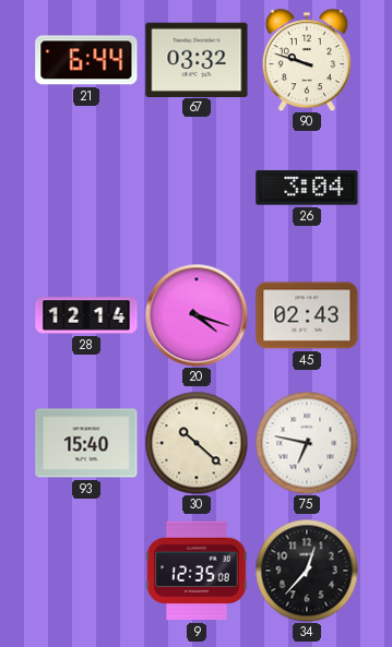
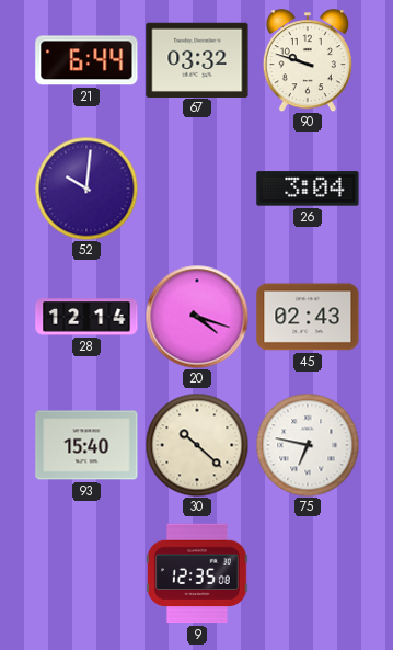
52: none -> 10:01 (86, 189)
34: 12:37 -> none (307, 571)
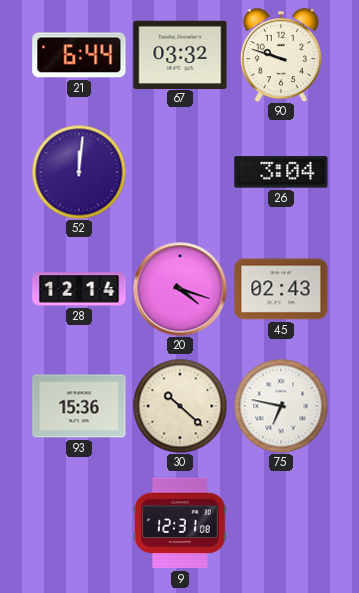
52: 10:01 -> 12:01 (79, 172)
93: 15:40 -> 15:36 (79, 406)
9: 12:35 -> 12:31 (180, 523)
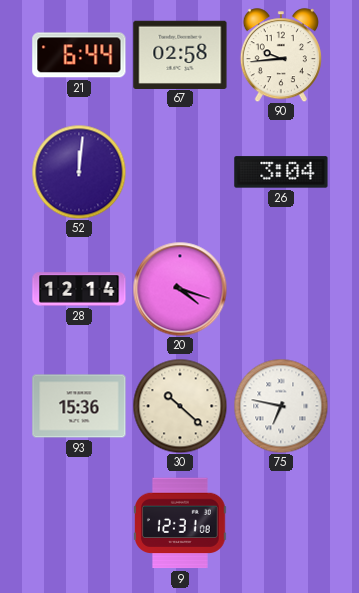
67: 03:32 -> 02:58 (180, 54)
90: 9:48 -> 9:44 (281, 55)
45: 02:43 -> none (281, 289)
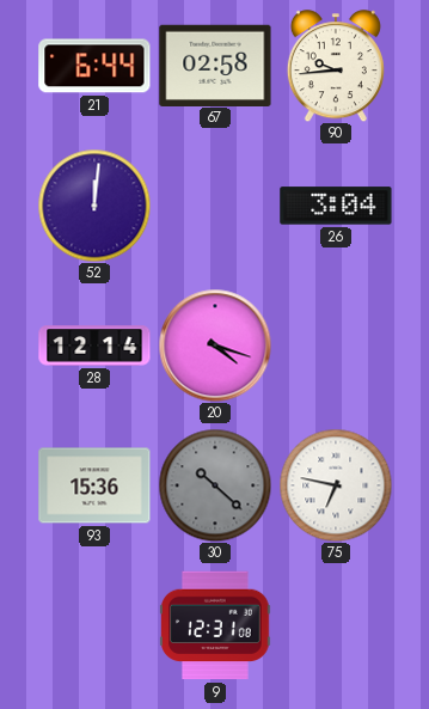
30 dial: cream -> grey (215, 485)
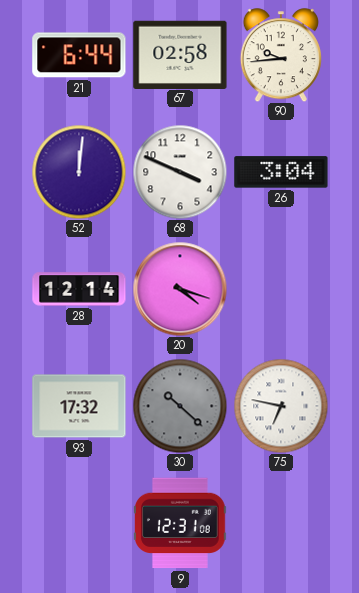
68: none -> 3:49 (180, 172)
93: 15:36 -> 17:32 (79, 406)
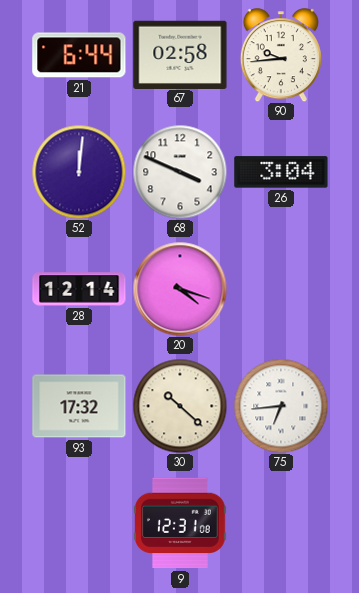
30 dial: grey -> cream (180, 406)
75: 6:47 -> 6:44 (281, 406)
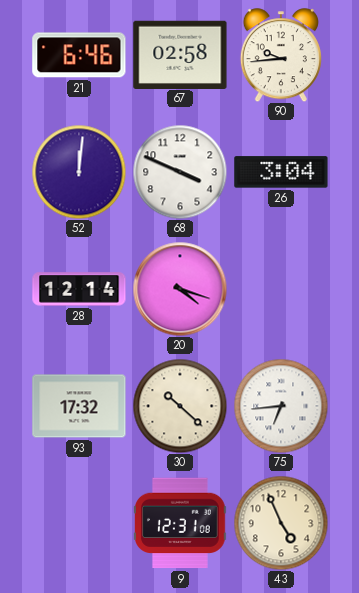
21: 6:44 -> 6:46 (79, 55)
43: none -> 4:56 (281, 523)
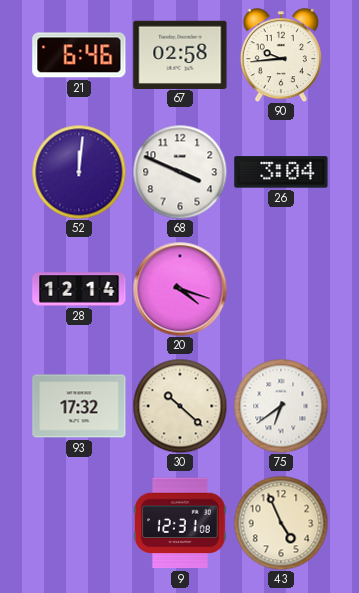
75: 6:44 -> 6:39 (281, 406)
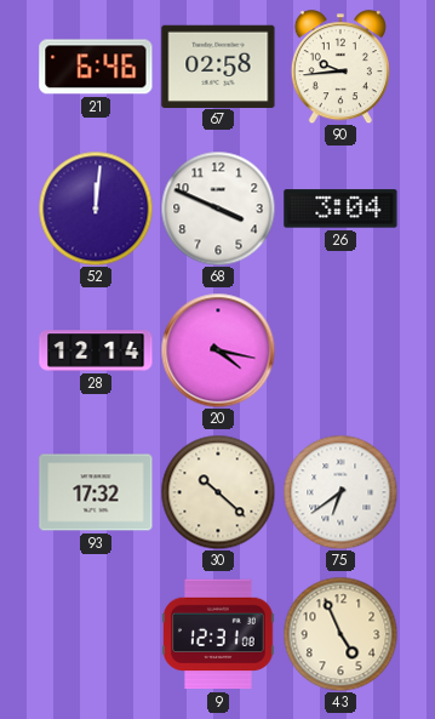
20: 4:18 -> 4:17 (218, 350)
